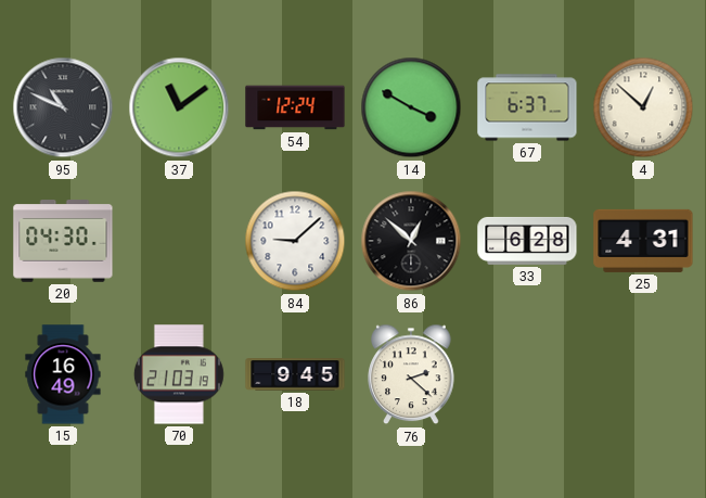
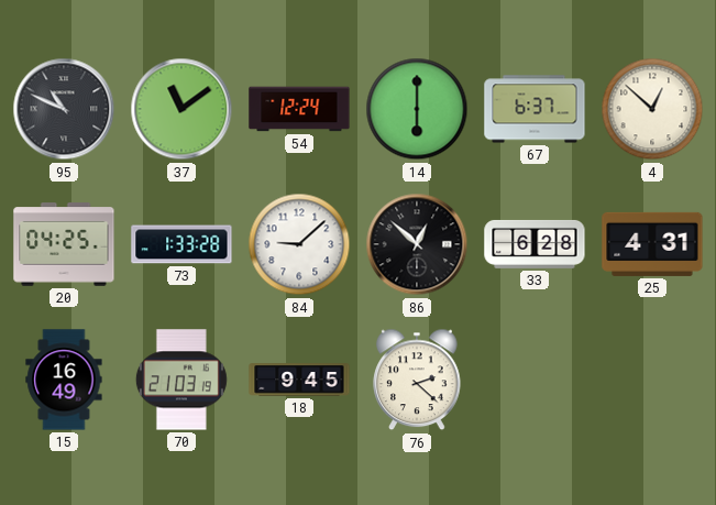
14: 3:50 -> 6:00 (417, 109)
20: 04:30 -> 04:25 (64, 244)
73: none -> 1:33 (181, 244)
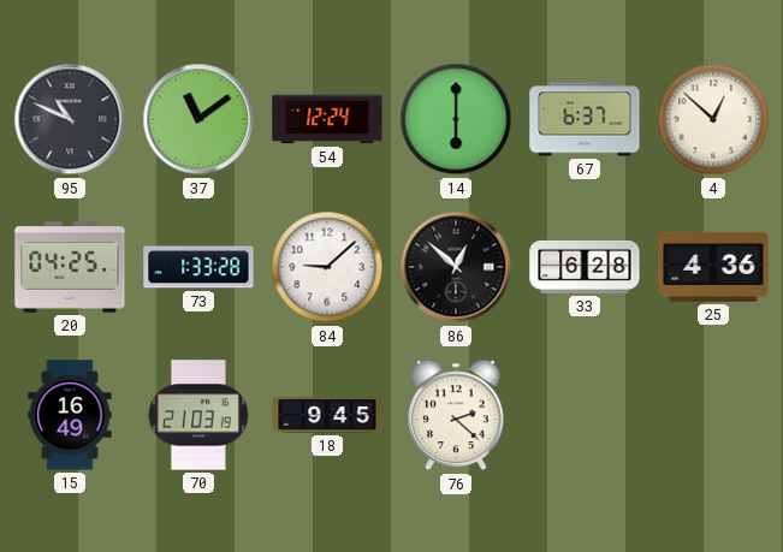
25: 4:31 -> 4:36 (713, 267)
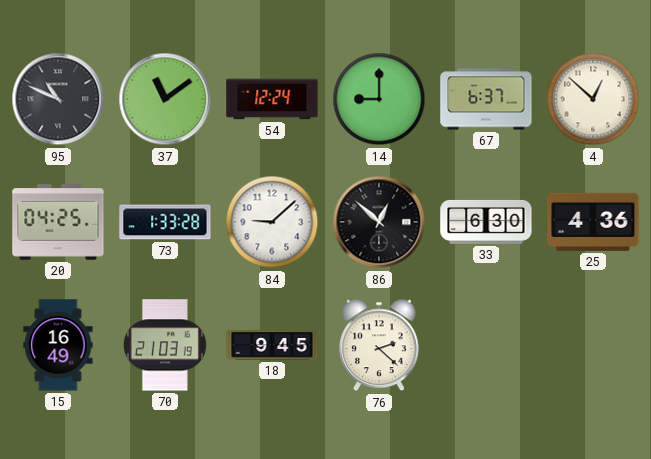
14: 6:00 -> 9:00 (379, 99)
33: 6:28 -> 6:30 (486, 222)
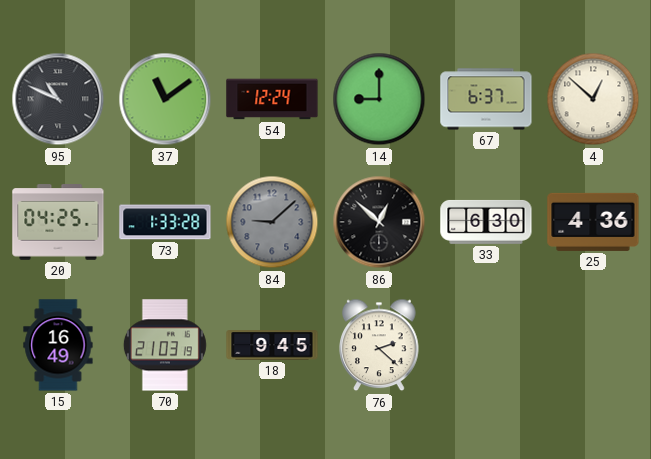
84 dial: white -> grey (272, 222)
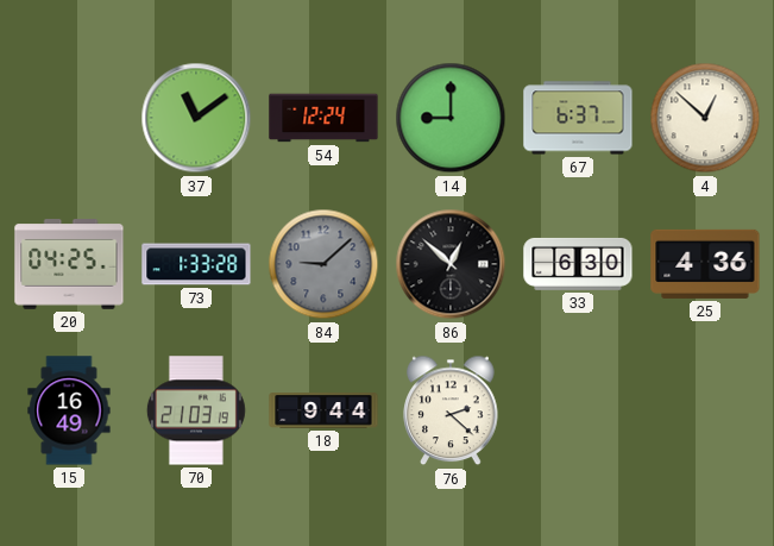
95: 10:49 -> none (58, 99)
18: 9:45 -> 9:44 (323, 410)
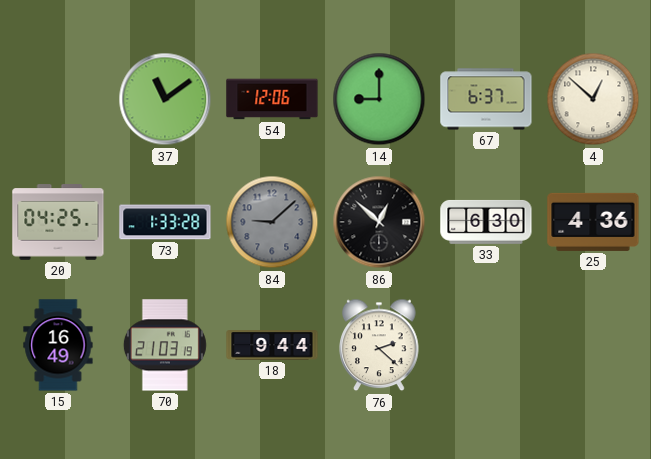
54: 12:24 -> 12:06 (272, 99)
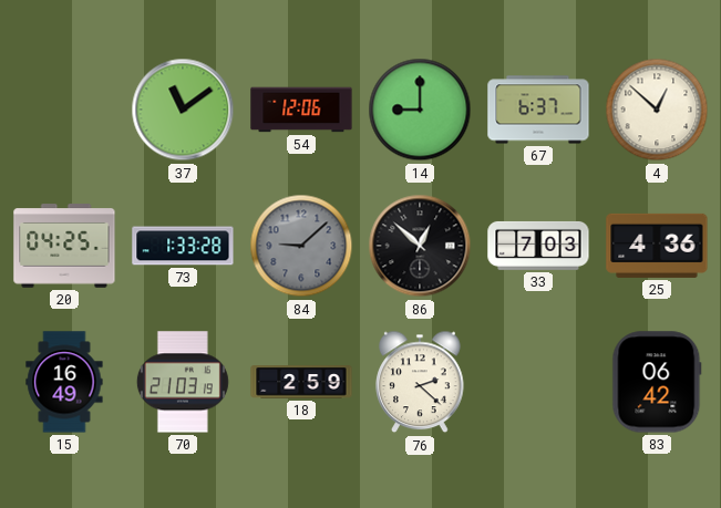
33: 6:30 -> 7:03 (538, 246)
18: 9:44 -> 2:59 (301, 382)
83: none -> 06:42 (657, 382)
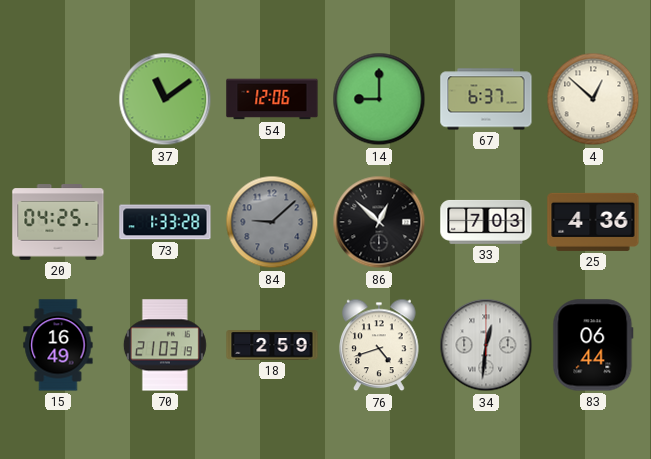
76: 2:22 -> 4:42 (379, 345)
34: none -> 12:31 (486, 345)
83: 06:42 -> 06:44 (593, 345)
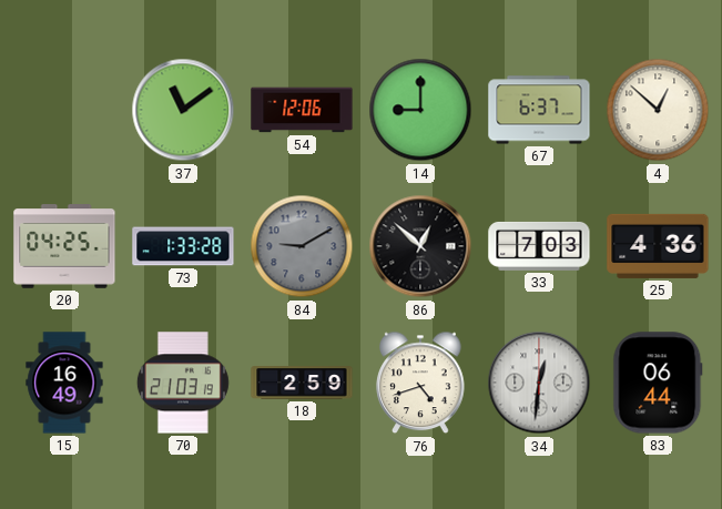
84: 9:08 -> 9:10 (302, 246)
